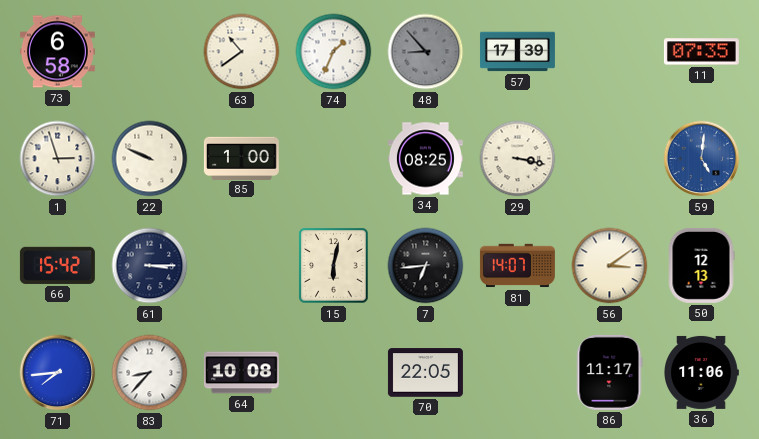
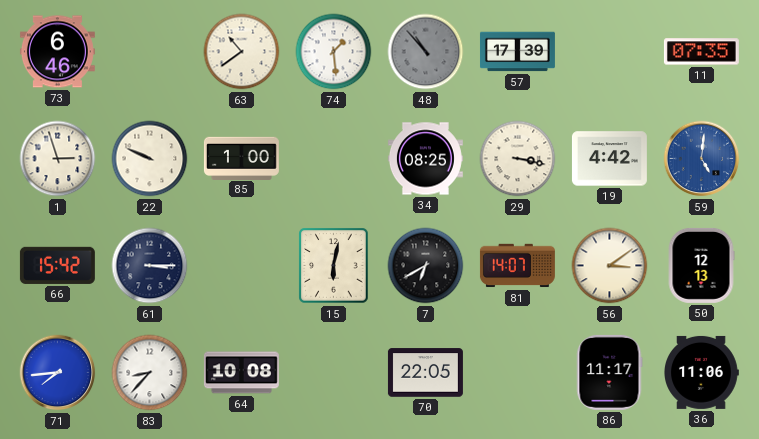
73: 6:58 -> 6:46 (57, 52)
74: 1:34 -> 1:29 (334, 52)
48: 8:53 -> 10:53 (426, 52)
19: none -> 4:42 (609, 159)
7: 6:44 -> 6:40 (426, 266)
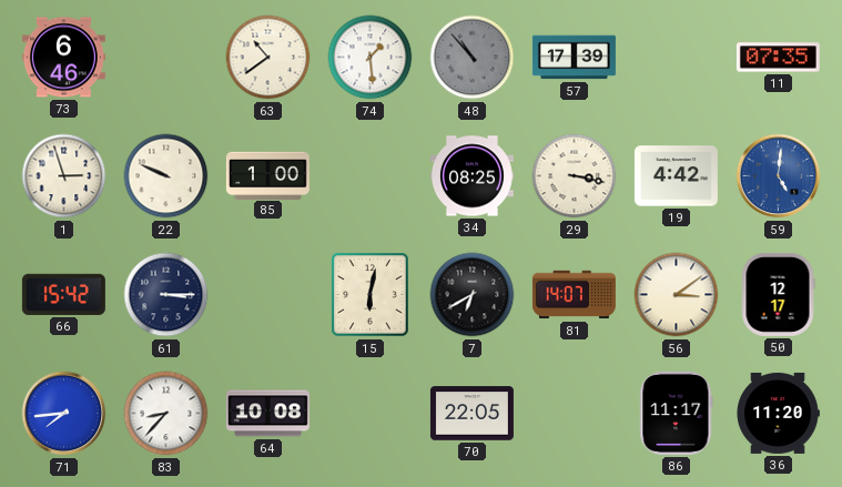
50: 12:13 -> 12:17 (778, 294)
36: 11:06 -> 11:20 (779, 413)
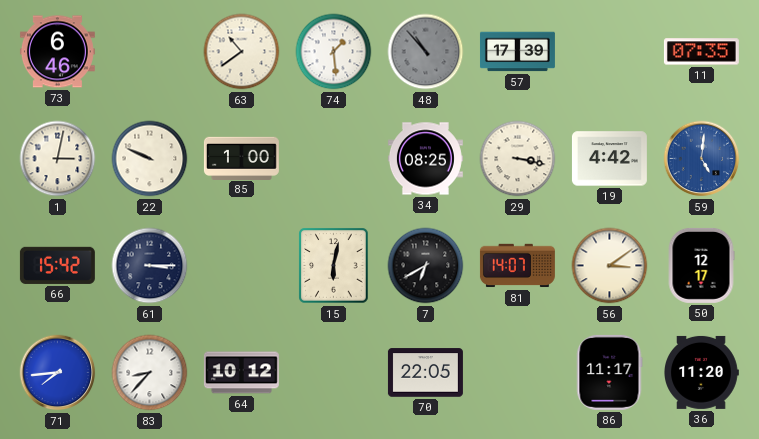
1: 2:57 -> 3:02 (58, 159)
64: 10:08 -> 10:12 (241, 373)
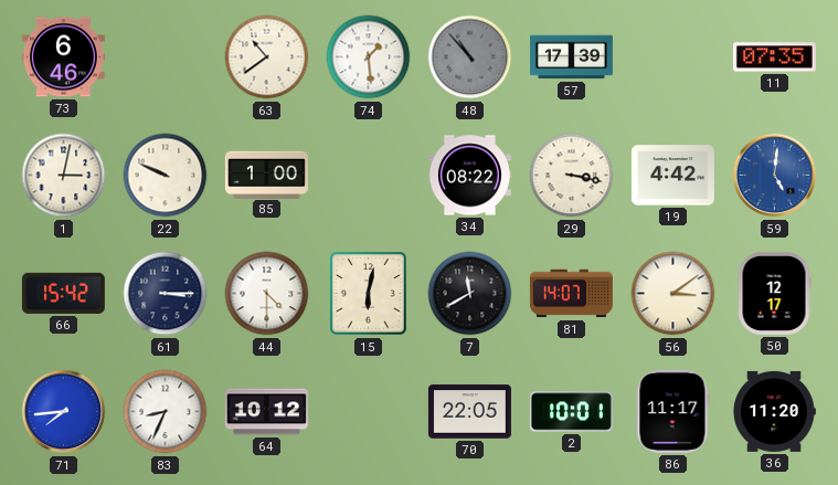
34: 08:25 -> 08:22 (469, 176)
44: none -> 4:30 (267, 294)
7: 6:40 -> 11:40 (470, 294)
83: 8:37 -> 8:34 (166, 412)
2: none -> 10:01 (571, 412)
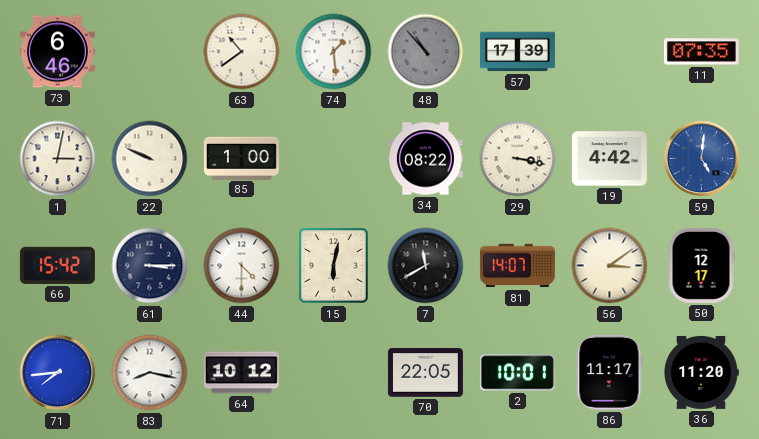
83: 8:34 -> 8:17 (150, 373)
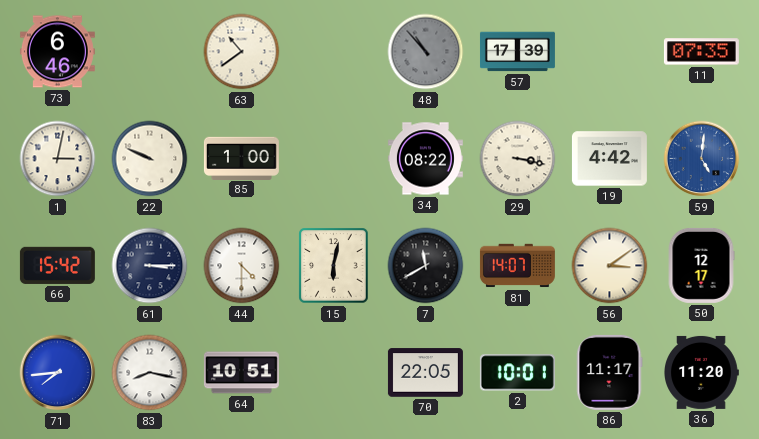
74: 1:29 -> none (334, 52)
64: 10:12 -> 10:51 (241, 373)
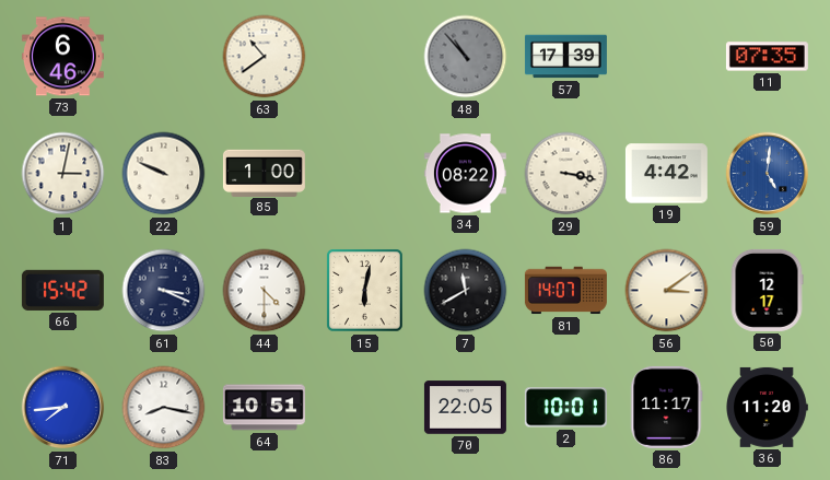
61: 3:15 -> 3:19 (164, 291)
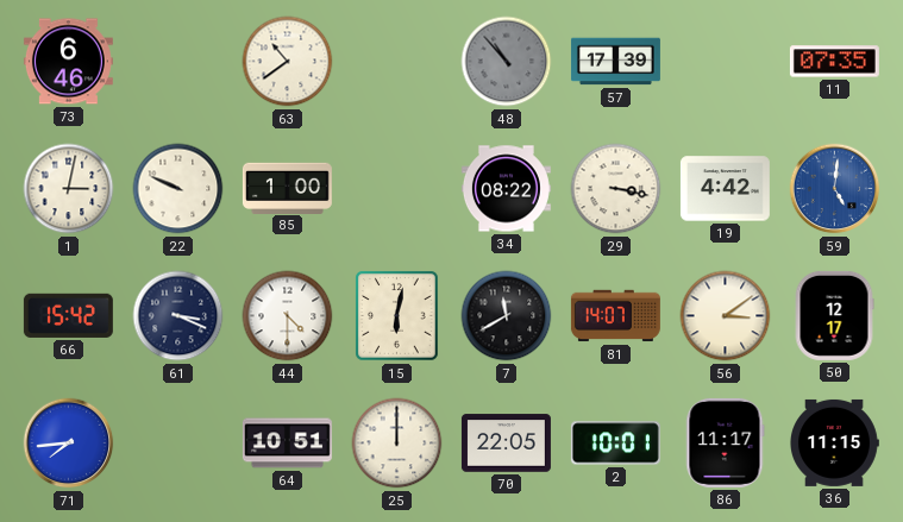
83: 8:17 -> none (164, 408)
25: none -> 12:00 (397, 444)
36: 11:20 -> 11:15 (835, 442)
